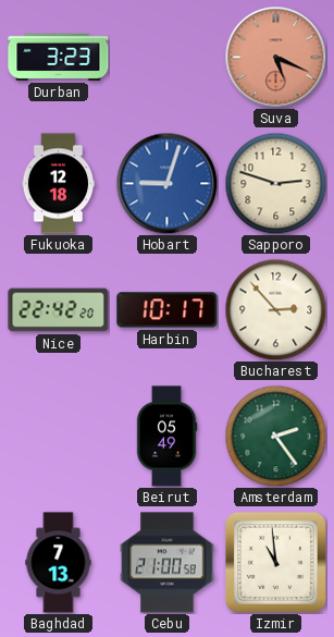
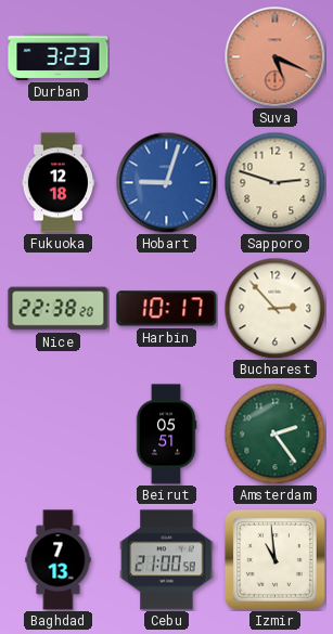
Nice: 22:42 -> 22:38 (59, 309)
Beirut: 05:49 -> 05:51 (166, 435)
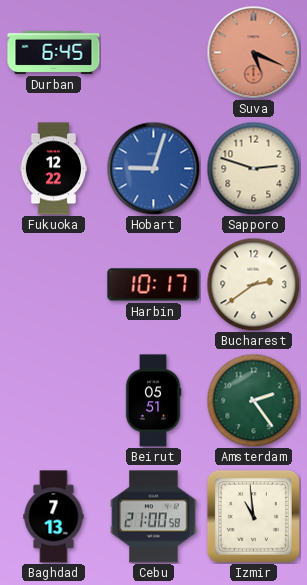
Durban: 3:23 -> 6:45 (54, 52)
Fukuoka: 12:18 -> 12:22 (54, 169)
Nice: 22:38 -> none (59, 309)
Bucharest: 2:53 -> 2:39 (253, 284)
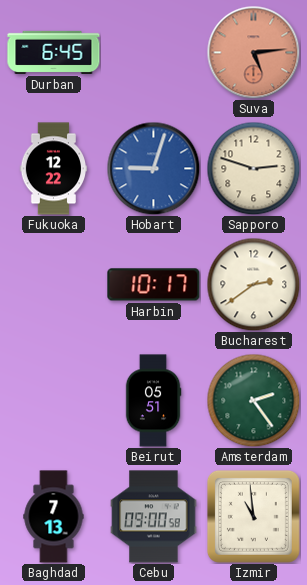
Suva: 5:19 -> 5:14 (253, 52)
Cebu: 21:00 -> 09:00 (154, 517)
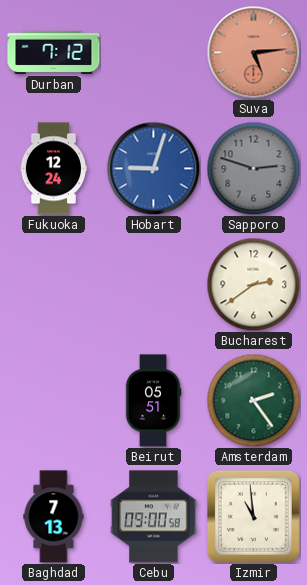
Durban: 6:45 -> 7:12 (54, 52)
Fukuoka: 12:22 -> 12:24 (54, 169)
Sapporo dial: cream -> grey (253, 168)
Harbin: 10:17 -> none (154, 285)
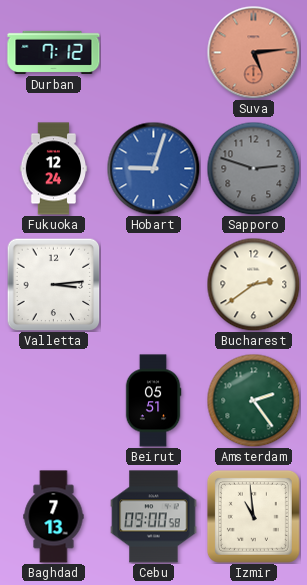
Valletta: none -> 3:14 (53, 284)
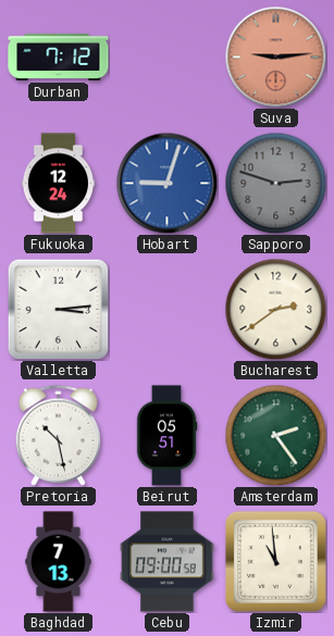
Suva: 5:14 -> 9:14 (275, 57)
Pretoria: none -> 10:28 (58, 435)
